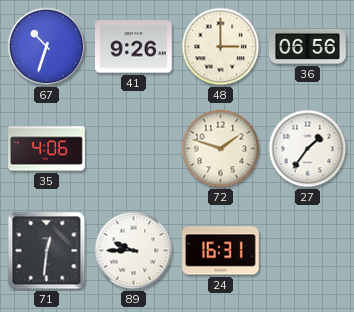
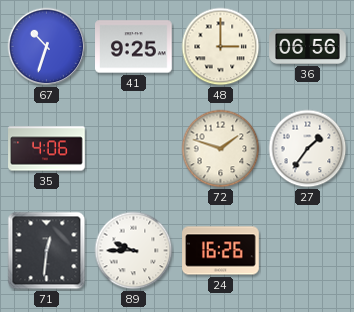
41: 9:26 -> 9:25 (134, 47)
24: 16:31 -> 16:26 (221, 251)
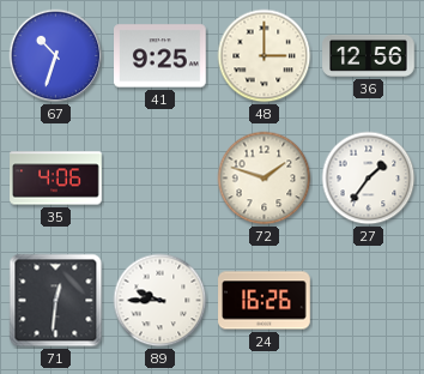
36: 06:56 -> 12:56 (369, 55)
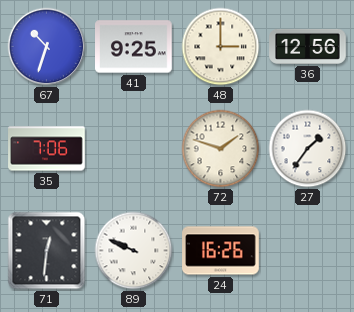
35: 4:06 -> 7:06 (47, 149)
89: 9:45 -> 9:49 (134, 251)
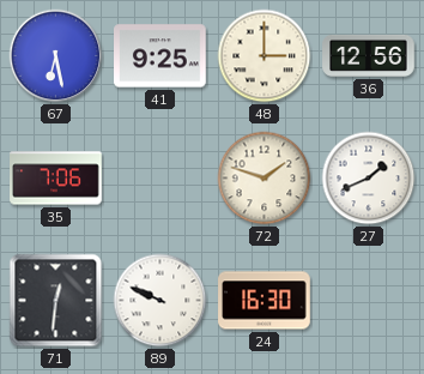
67: 10:33 -> 6:28 (56, 56)
27: 1:36 -> 1:41 (369, 179)
24: 16:26 -> 16:30 (265, 301)
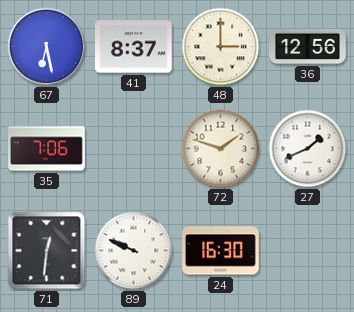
41: 9:25 -> 8:37 (134, 47)
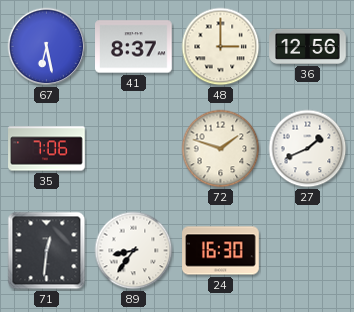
89: 9:49 -> 8:36 (134, 251)
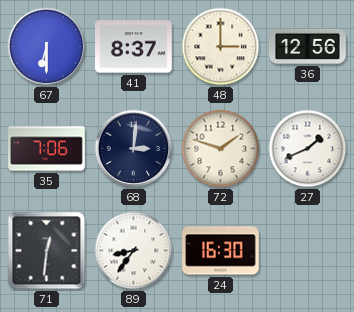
67: 6:28 -> 6:30 (47, 47)
68: none -> 3:01 (134, 149)
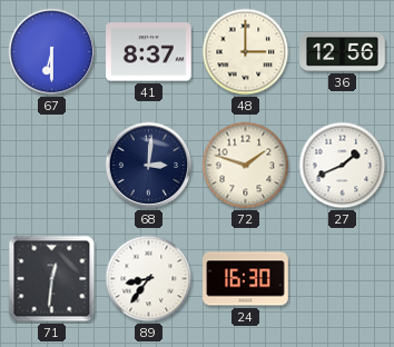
35: 7:06 -> none (47, 149)
